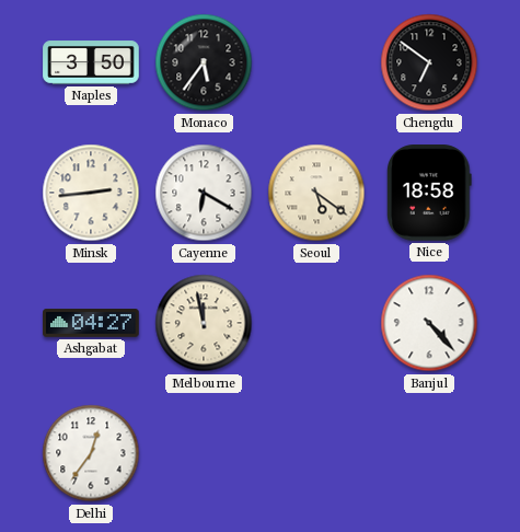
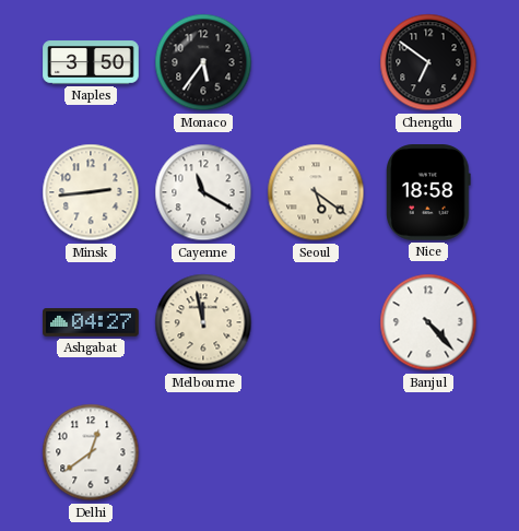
Cayenne: 6:20 -> 11:20 (203, 192)
Delhi: 12:36 -> 12:39 (91, 452)
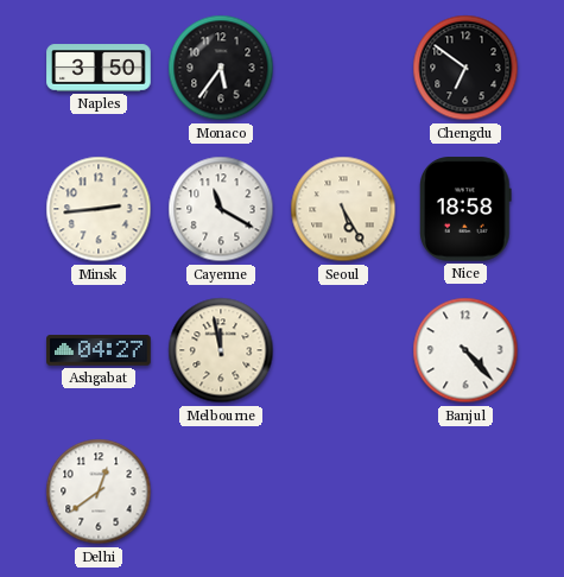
Seoul: 5:21 -> 5:25 (343, 209)
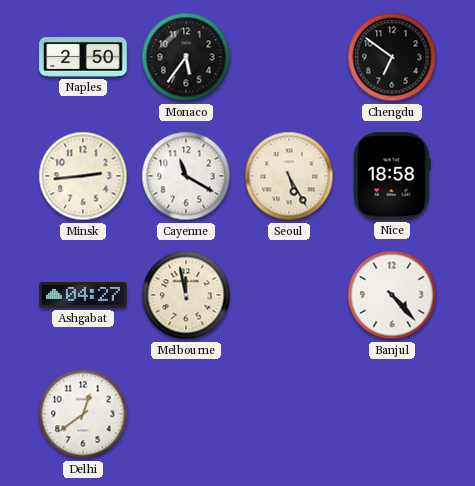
Naples: 3:50 -> 2:50 (83, 57)
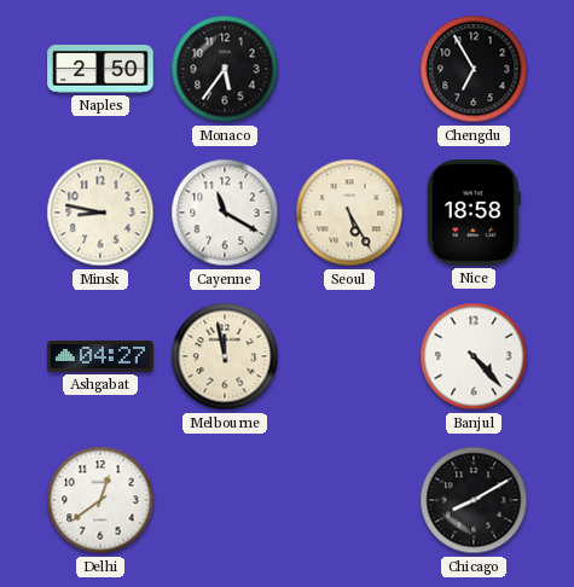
Chengdu: 6:51 -> 6:55 (474, 69)
Minsk: 2:44 -> 8:47 (100, 213)
Chicago: none -> 8:10 (474, 500)
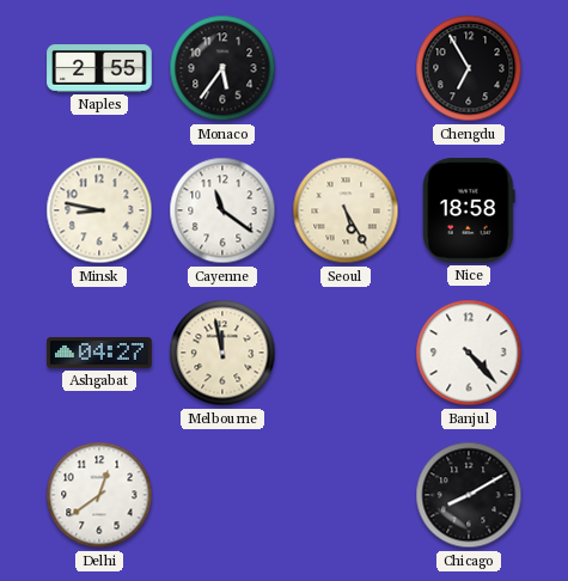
Naples: 2:50 -> 2:55 (99, 68)
Cayenne: 11:20 -> 11:21 (222, 210)
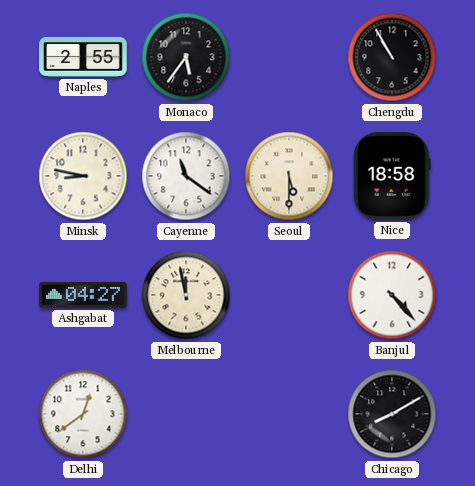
Chengdu: 6:55 -> 10:55 (392, 57)
Seoul: 5:25 -> 5:30 (289, 176)
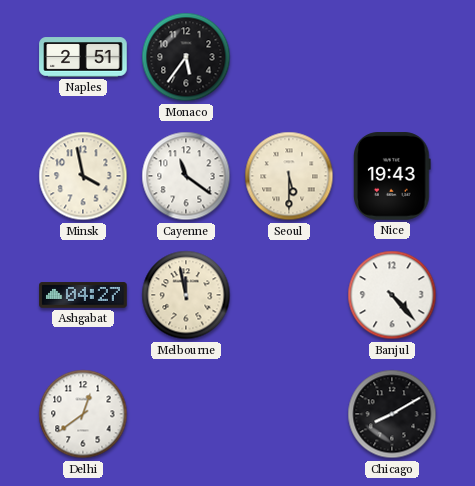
Naples: 2:55 -> 2:51 (83, 57)
Chengdu: 10:55 -> none (392, 57)
Minsk: 8:47 -> 3:58 (83, 176)
Nice: 18:58 -> 19:43 (393, 176)
